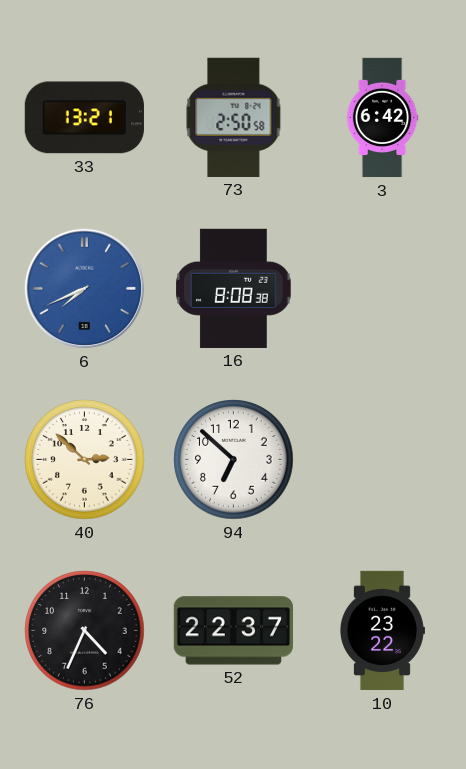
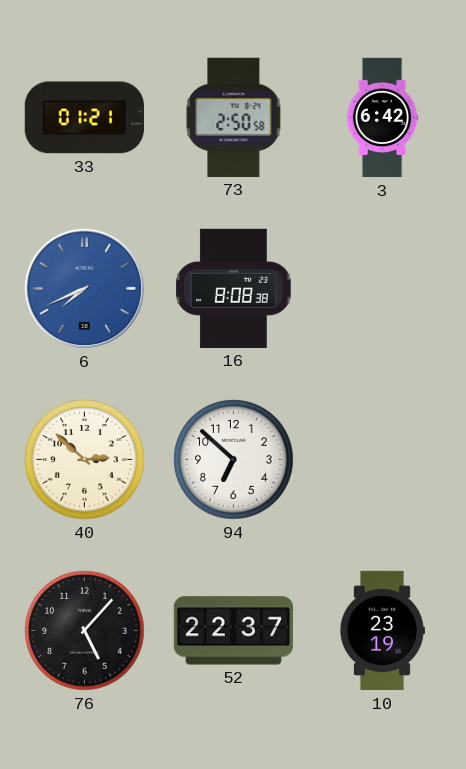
33: 13:21 -> 01:21 (84, 118)
76: 4:34 -> 5:07 (85, 631)
10: 23:22 -> 23:19 (382, 631)
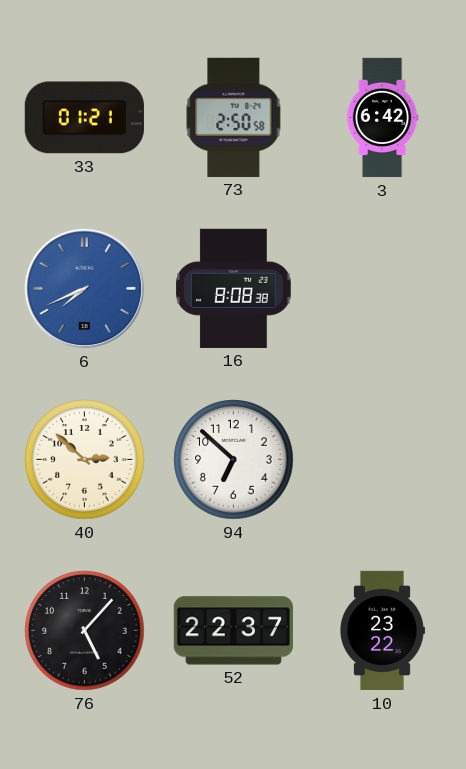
10: 23:19 -> 23:22 (382, 631)
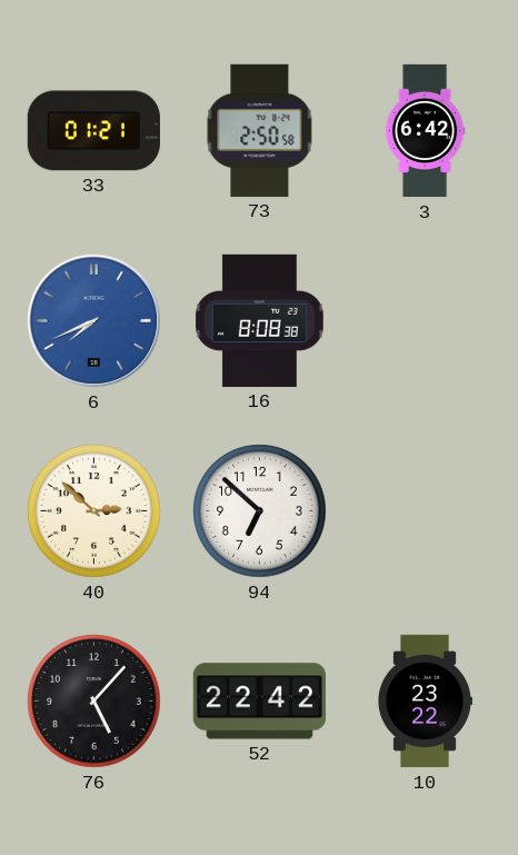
52: 22:37 -> 22:42 (259, 702)
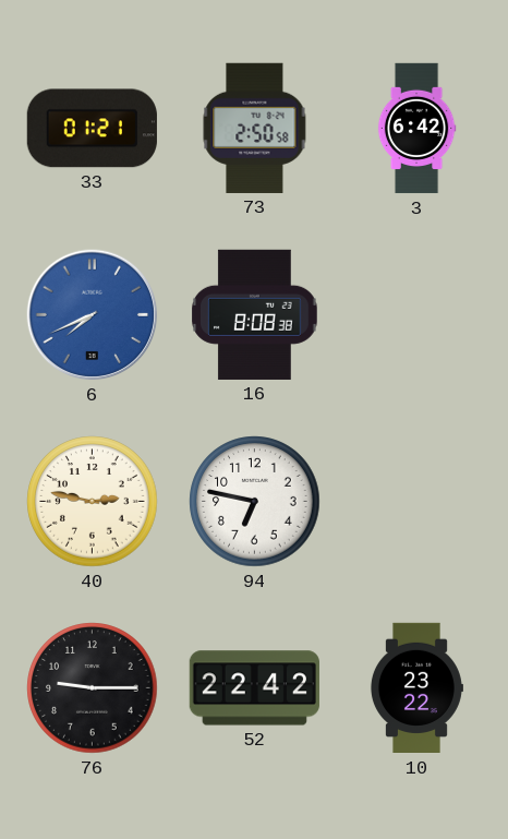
40: 2:52 -> 2:47 (93, 502)
94: 6:52 -> 6:47 (255, 502)
76: 5:07 -> 9:15 (93, 688)
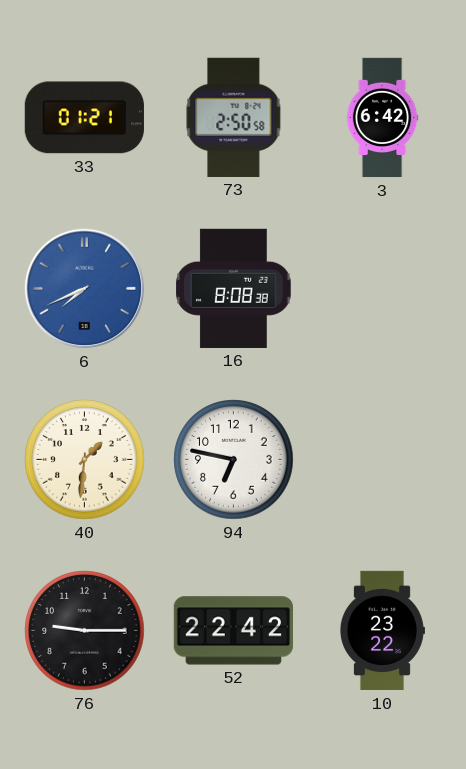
40: 2:47 -> 1:31 (85, 460)
